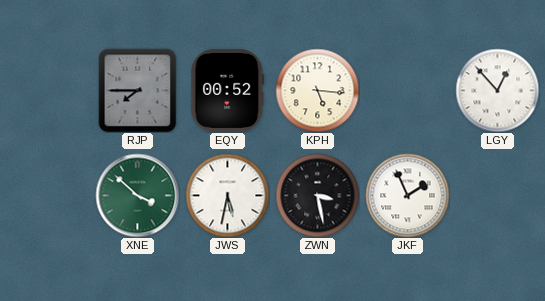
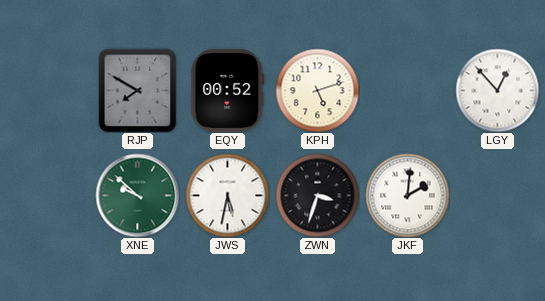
RJP: 7:45 -> 7:50 (138, 90)
KPH: 5:16 -> 5:12 (317, 90)
XNE: 3:52 -> 9:52 (137, 195)
ZWN: 3:28 -> 3:33 (317, 195)
JKF: 1:56 -> 2:01 (407, 195)
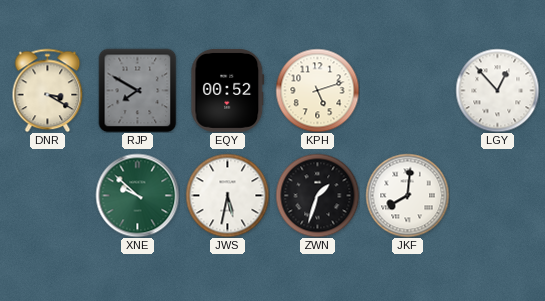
DNR: none -> 3:20 (48, 90)
ZWN: 3:33 -> 1:33 (317, 195)
JKF: 2:01 -> 8:01 (407, 195)
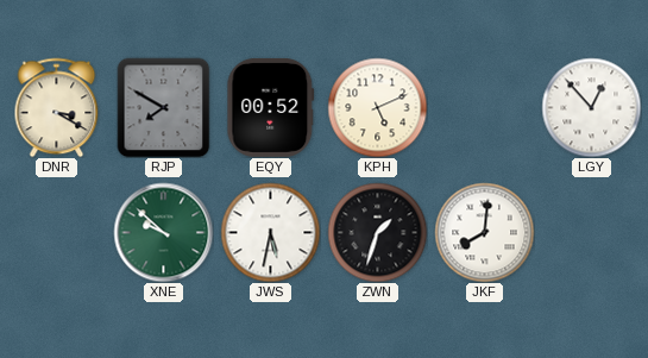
KPH: 5:12 -> 5:11 (377, 107)
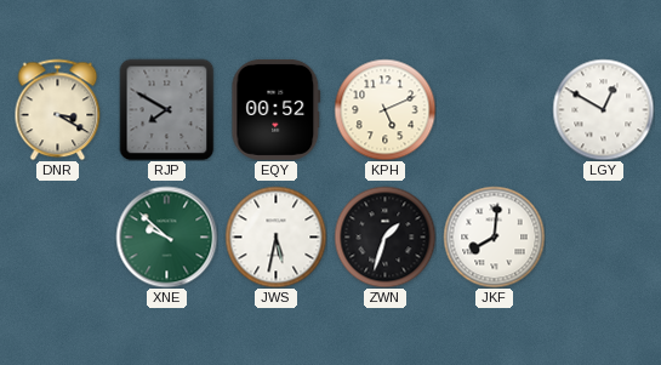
LGY: 12:53 -> 12:50 (603, 109)
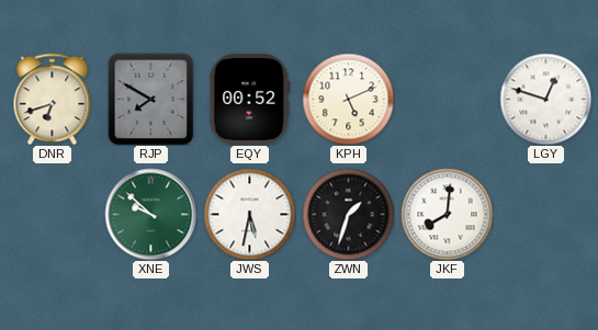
DNR: 3:20 -> 6:42 (53, 99)
LGY: 12:50 -> 12:48 (545, 99)
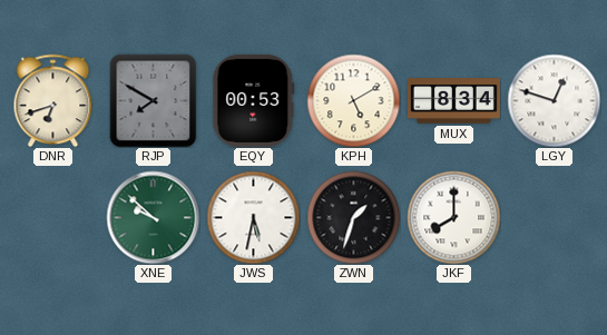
EQY: 00:52 -> 00:53 (254, 100)
KPH: 5:11 -> 5:10 (353, 100)
MUX: none -> 8:34 (454, 101)
JKF: 8:01 -> 8:00 (453, 217)
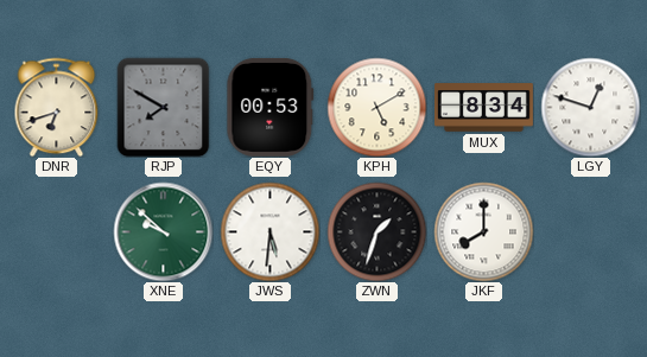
JWS: 5:32 -> 5:31 (269, 231)
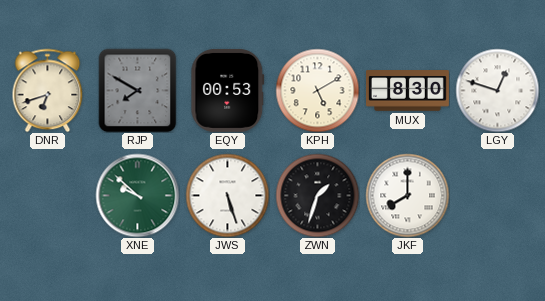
MUX: 8:34 -> 8:30 (408, 91)
JWS: 5:31 -> 5:27 (227, 195)
